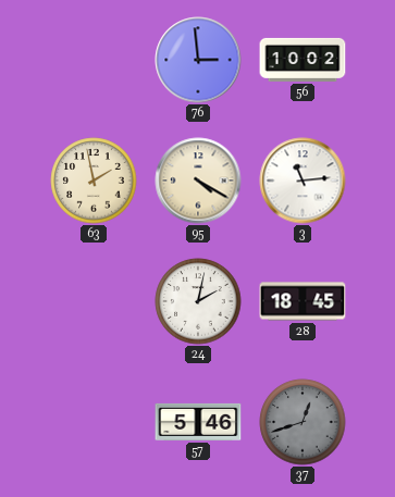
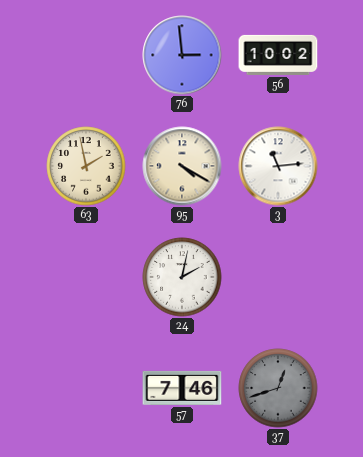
28: 18:45 -> none (303, 301)
57: 5:46 -> 7:46 (182, 388)
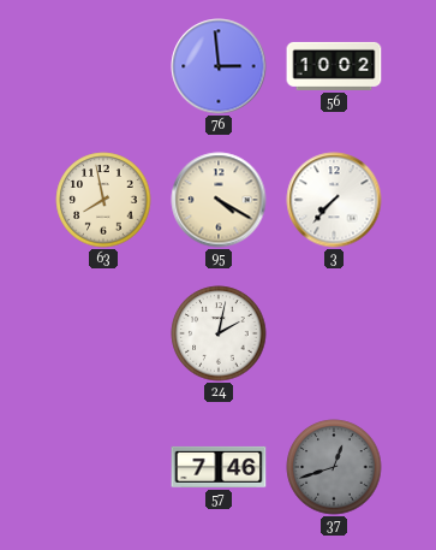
63: 1:58 -> 7:58 (103, 200)
3: 11:14 -> 7:37 (334, 200)
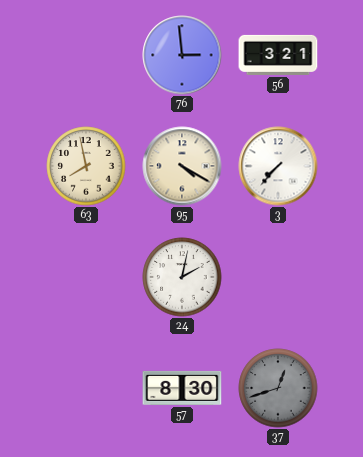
56: 10:02 -> 3:21 (278, 55)
57: 7:46 -> 8:30 (182, 388)
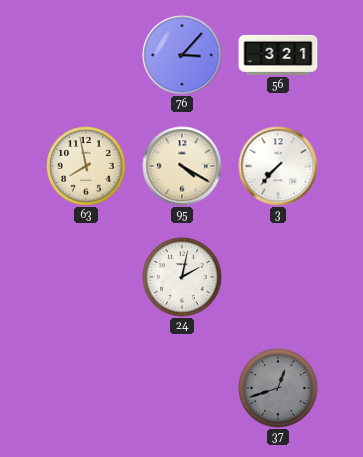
76: 2:59 -> 3:07 (182, 55)
57: 8:30 -> none (182, 388)
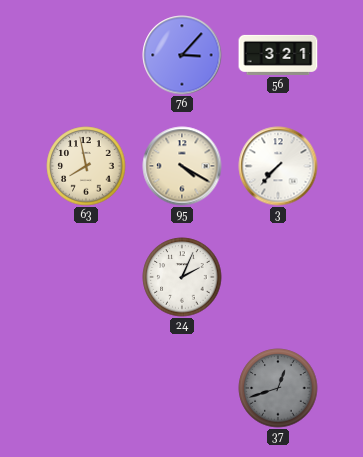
24: 2:02 -> 2:04 (182, 277)
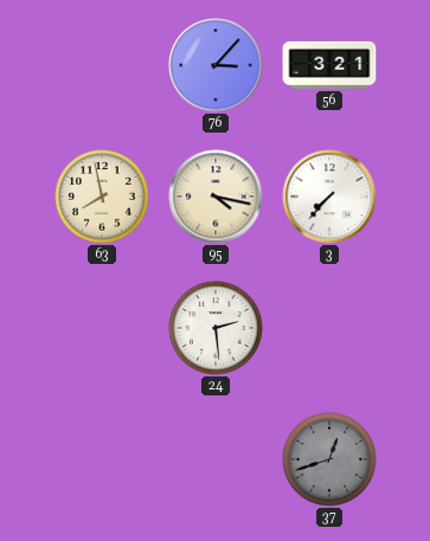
95: 4:20 -> 4:17 (216, 197)
24: 2:04 -> 2:29 (216, 328)
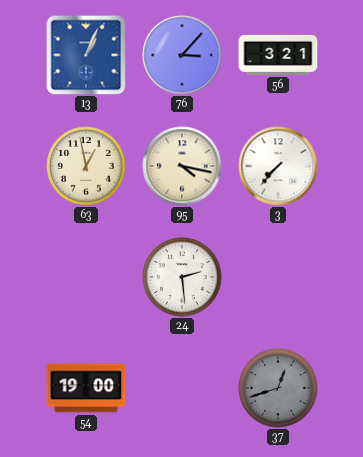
13: none -> 1:04 (86, 55)
63: 7:58 -> 12:58 (86, 166)
54: none -> 19:00 (86, 388)
